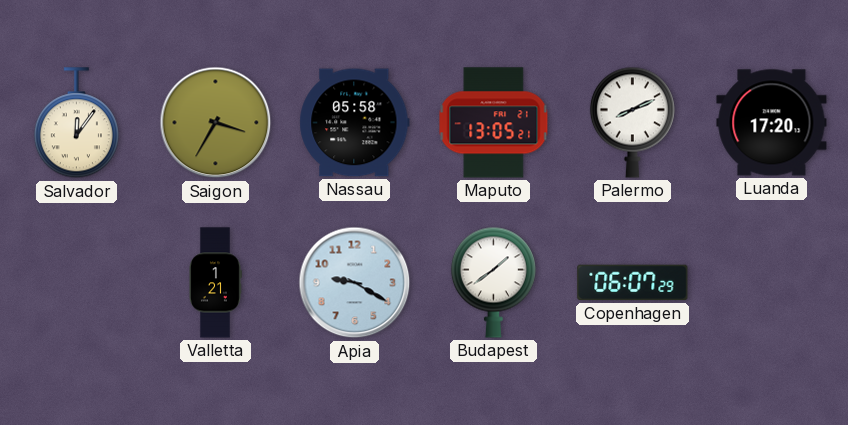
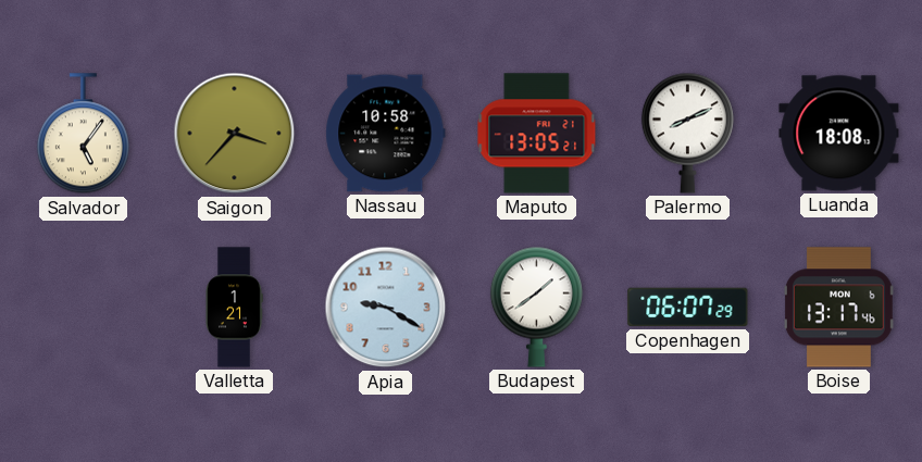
Salvador: 12:06 -> 5:06 (83, 134)
Saigon: 3:35 -> 3:37 (235, 134)
Nassau: 05:58 -> 10:58 (386, 134)
Luanda: 17:20 -> 18:08 (839, 134)
Boise: none -> 13:17 (839, 308)
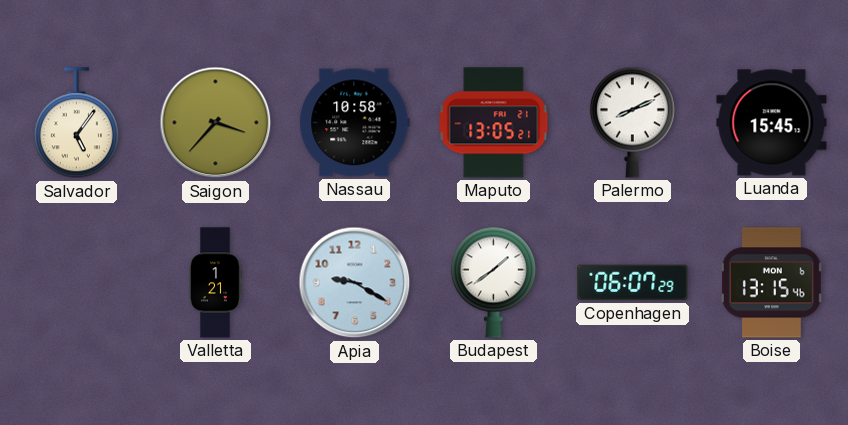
Luanda: 18:08 -> 15:45 (772, 123)
Boise: 13:17 -> 13:15 (772, 283)
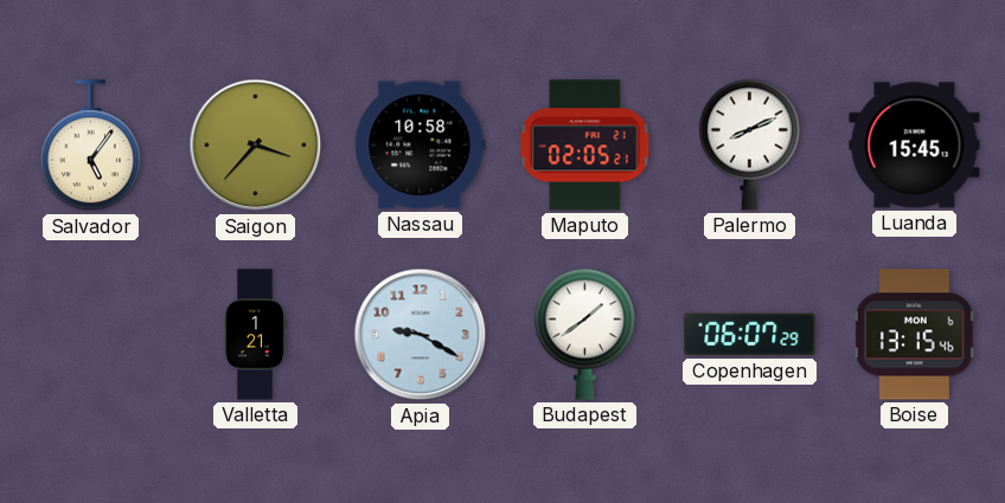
Maputo: 13:05 -> 02:05 (585, 146)
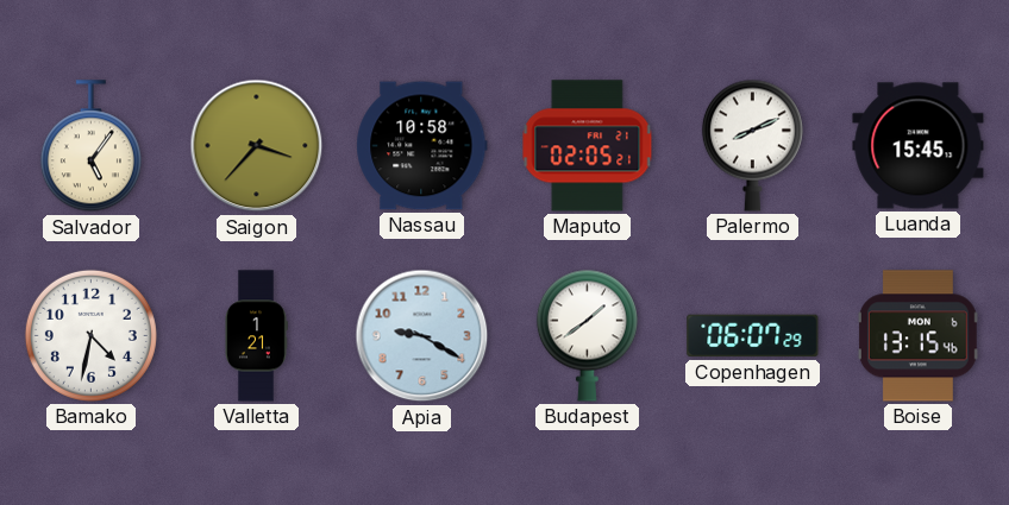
Bamako: none -> 4:32 (90, 335)
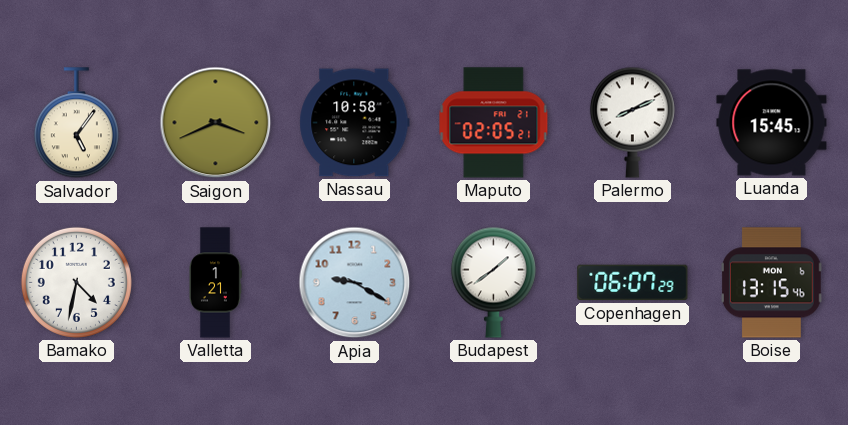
Saigon: 3:37 -> 3:41 (216, 123)
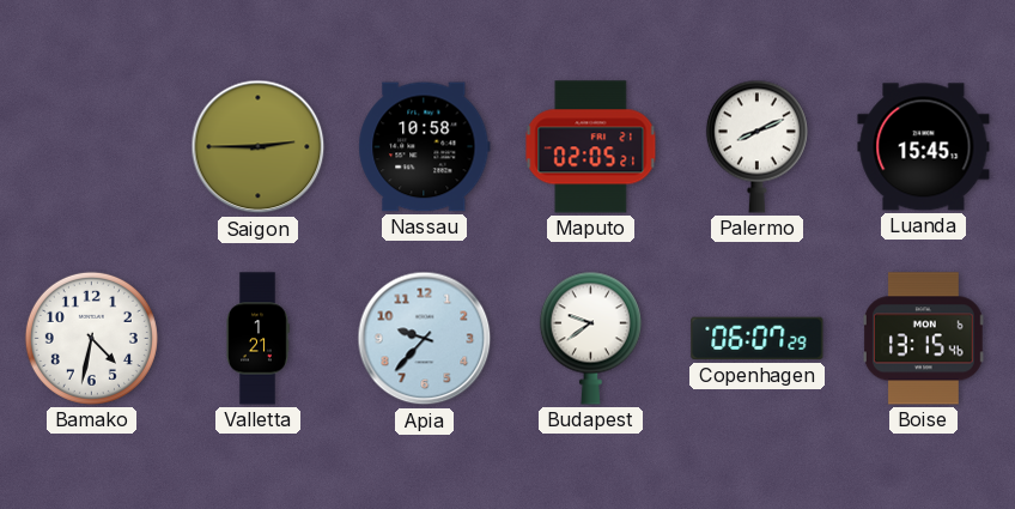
Salvador: 5:06 -> none (76, 123)
Saigon: 3:41 -> 2:45 (259, 147)
Apia: 9:20 -> 9:37 (425, 339)
Budapest: 1:39 -> 9:39 (590, 338)
